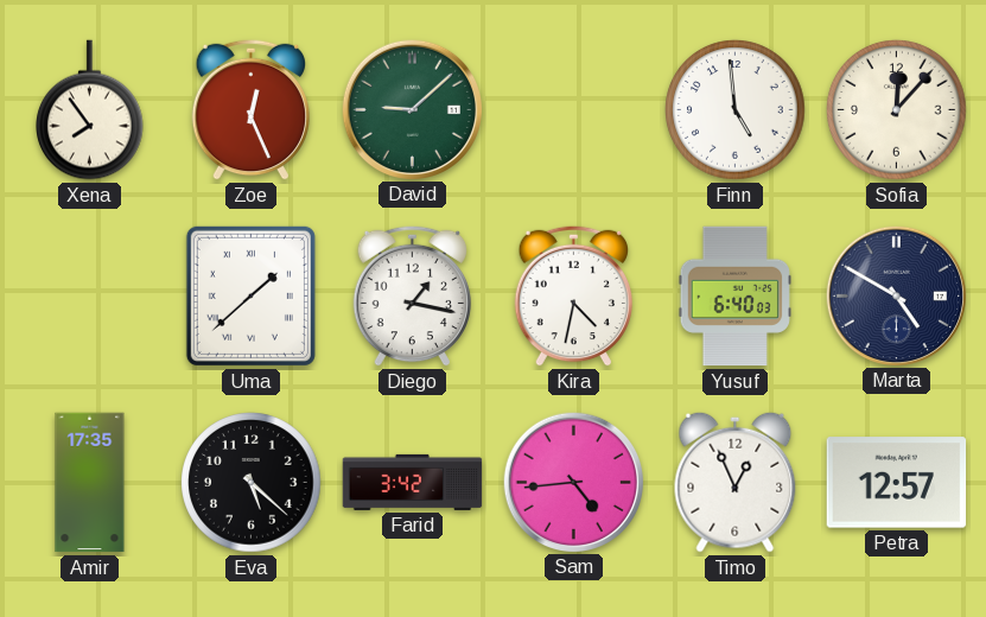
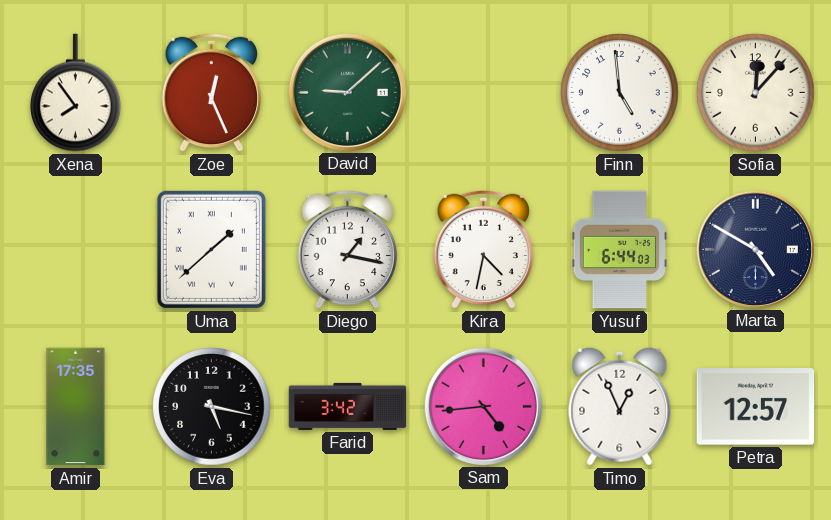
Yusuf: 6:40 -> 6:44 (619, 250)
Eva: 5:22 -> 5:17 (212, 407)
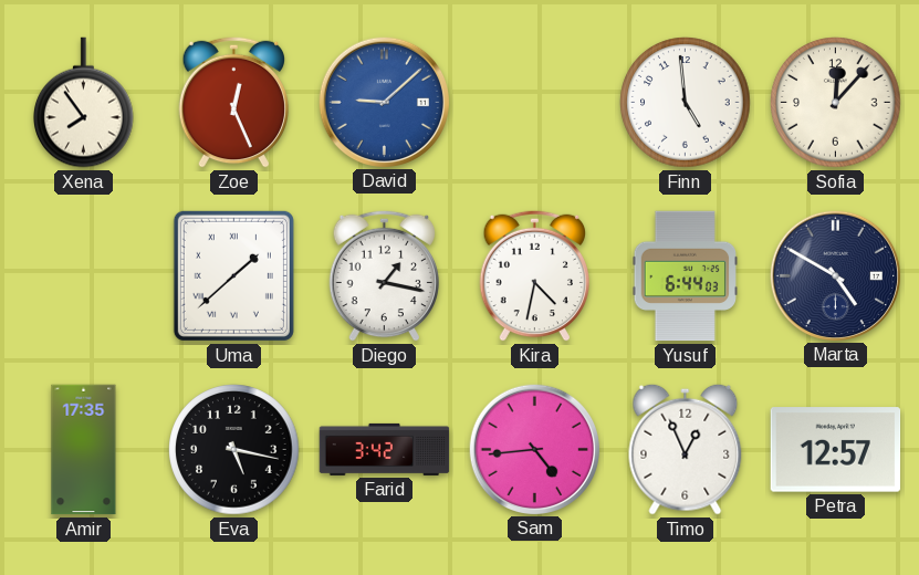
David dial: green -> blue (384, 102)
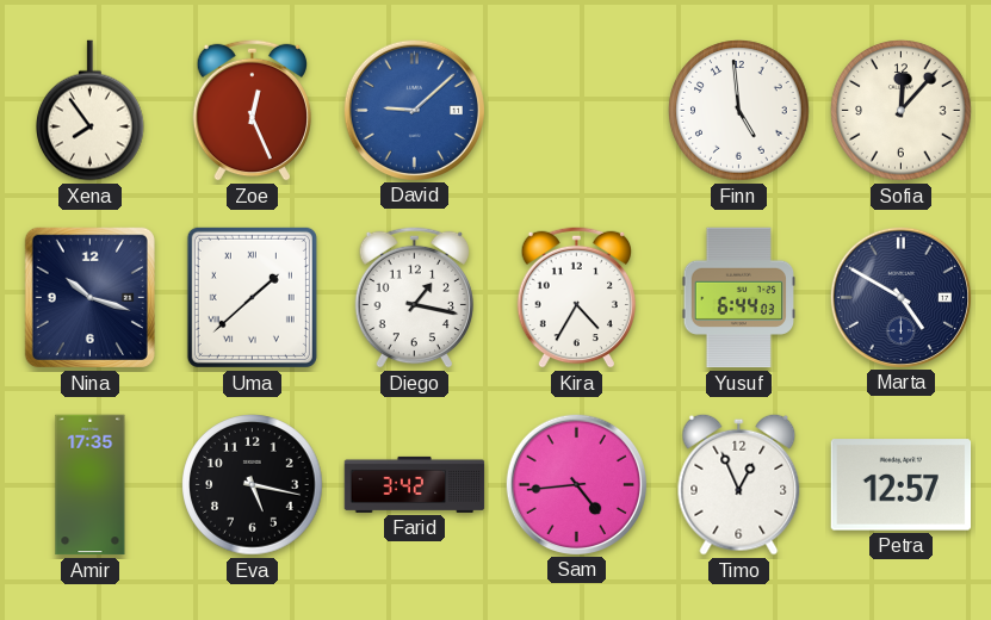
Nina: none -> 10:18 (89, 297)
Kira: 4:32 -> 4:35 (576, 297)
